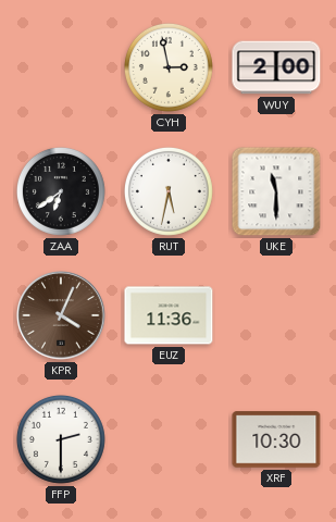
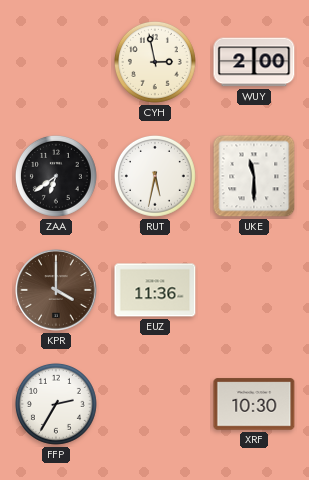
KPR: 4:04 -> 4:00 (56, 290)
FFP: 2:30 -> 2:35 (56, 404)
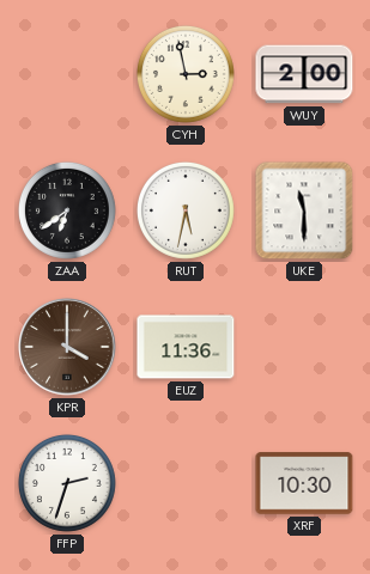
FFP: 2:35 -> 2:33 (67, 483)
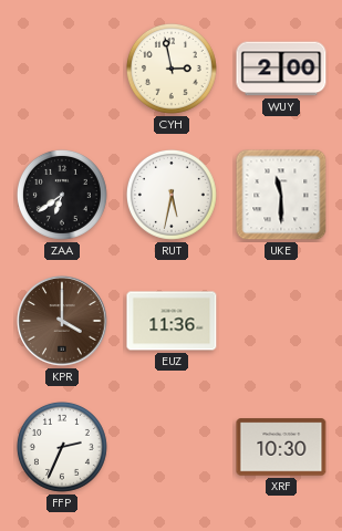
FFP: 2:33 -> 2:34 (62, 447)
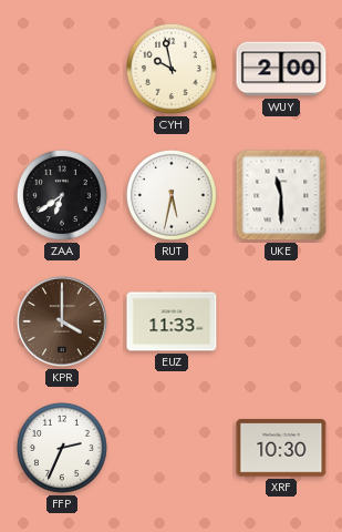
CYH: 2:58 -> 9:58 (172, 69)
EUZ: 11:36 -> 11:33 (172, 321)
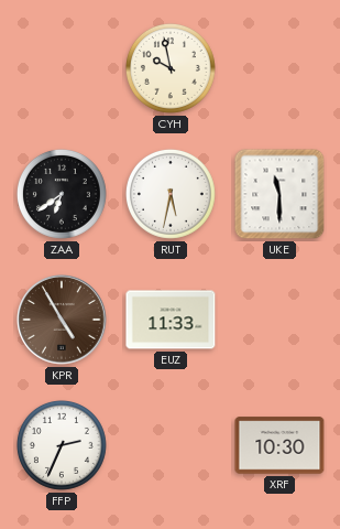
WUY: 2:00 -> none (281, 69)
KPR: 4:00 -> 4:55 (62, 320)
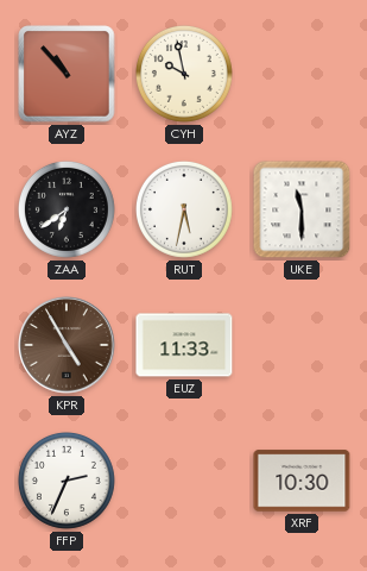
AYZ: none -> 10:53 (67, 74)
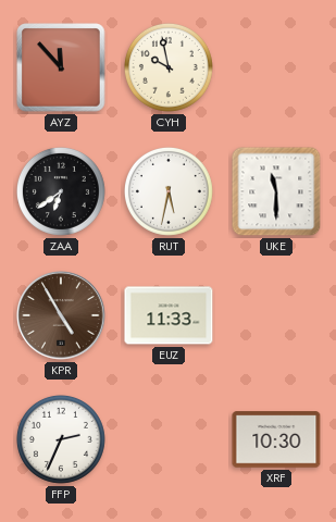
AYZ: 10:53 -> 11:53 (61, 67)
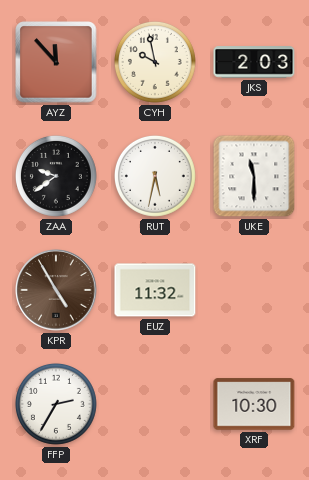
JKS: none -> 2:03 (254, 62)
ZAA: 6:39 -> 9:39 (56, 176)
EUZ: 11:33 -> 11:32 (155, 290)
FFP: 2:34 -> 2:35 (56, 404)
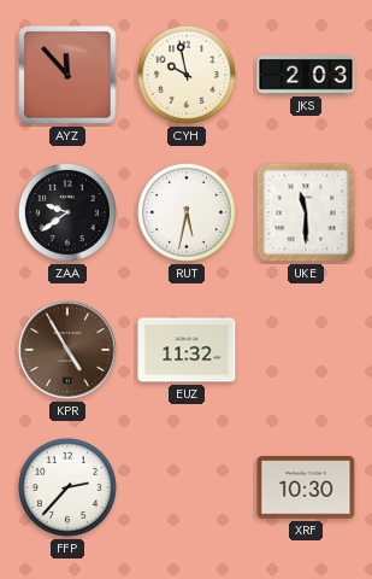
FFP: 2:35 -> 2:37 (67, 487)
